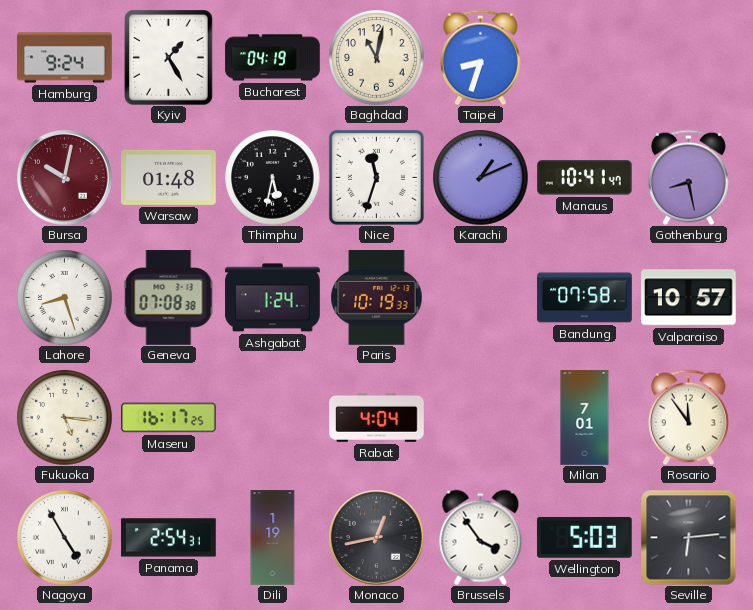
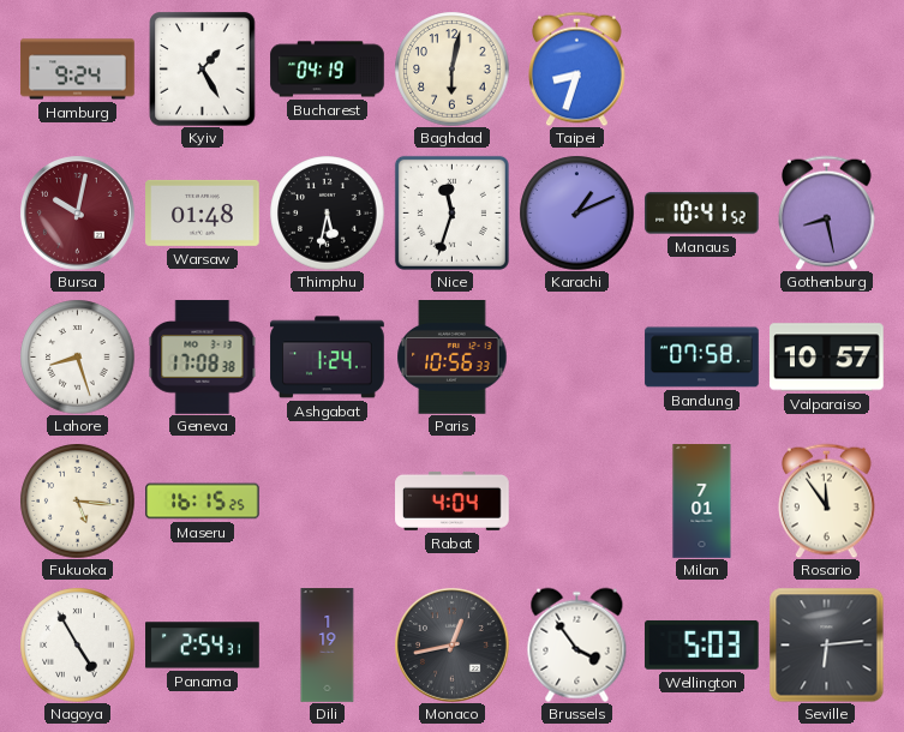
Baghdad: 11:02 -> 6:02 (451, 68)
Manaus: 10:41:47 -> 10:41:52 (702, 214)
Geneva: 07:08 -> 17:08 (203, 358)
Paris: 10:19 -> 10:56 (453, 358)
Maseru: 16:17 -> 16:15 (203, 502)
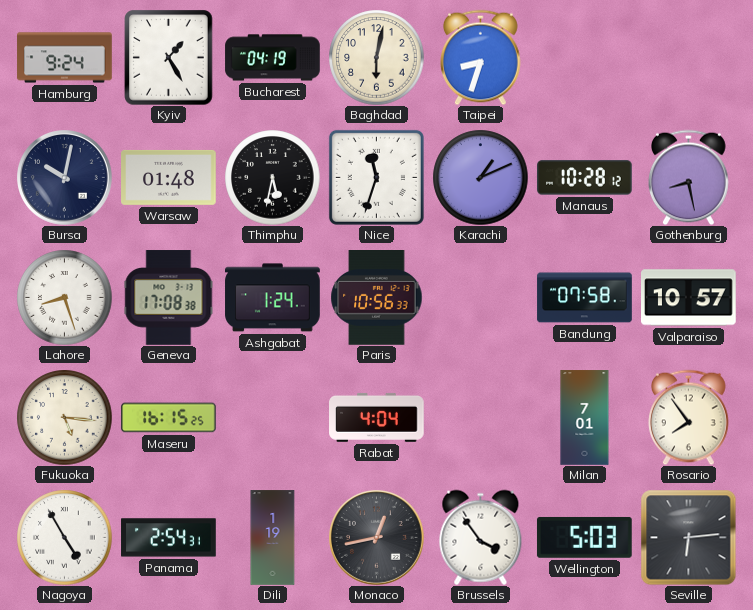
Bursa dial: burgundy -> navy (65, 178)
Manaus: 10:41 -> 10:28 (585, 178)
Rosario: 11:54 -> 7:54 (689, 417)
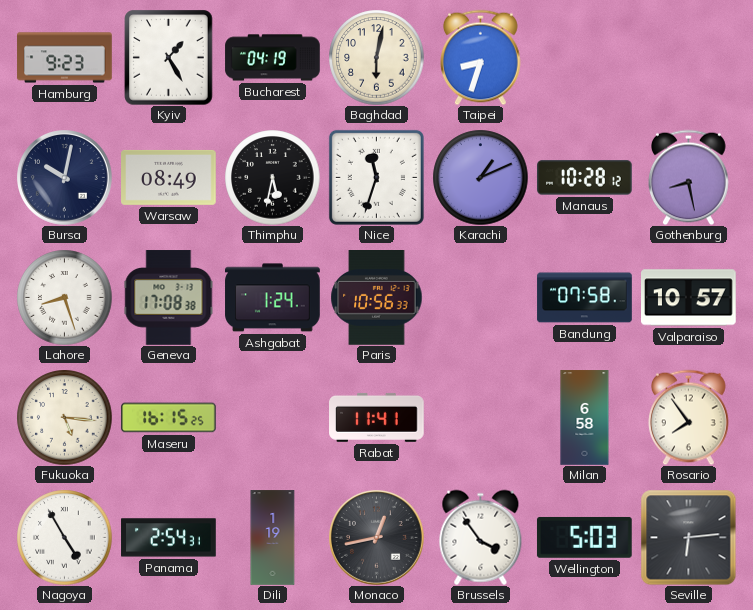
Hamburg: 9:24 -> 9:23 (65, 58)
Warsaw: 01:48 -> 08:49 (169, 177)
Rabat: 4:04 -> 11:41 (377, 417)
Milan: 7:01 -> 6:58 (585, 418)
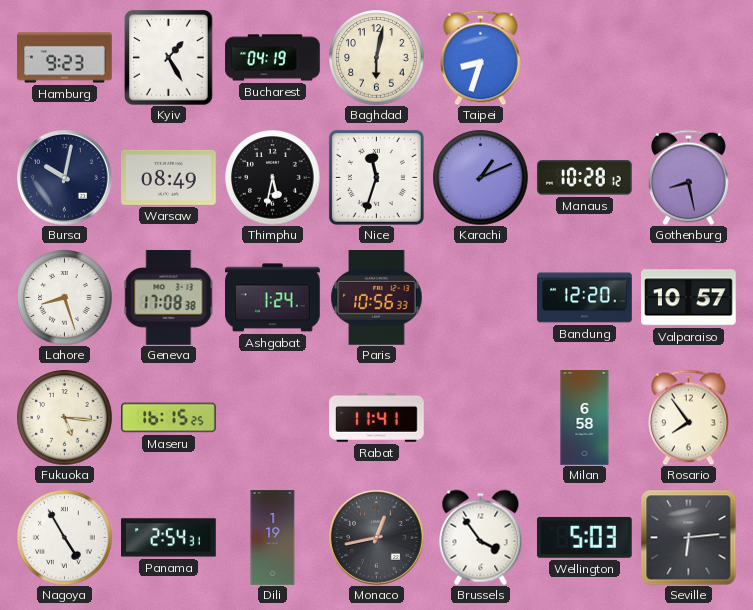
Bandung: 07:58 -> 12:20 (585, 298)
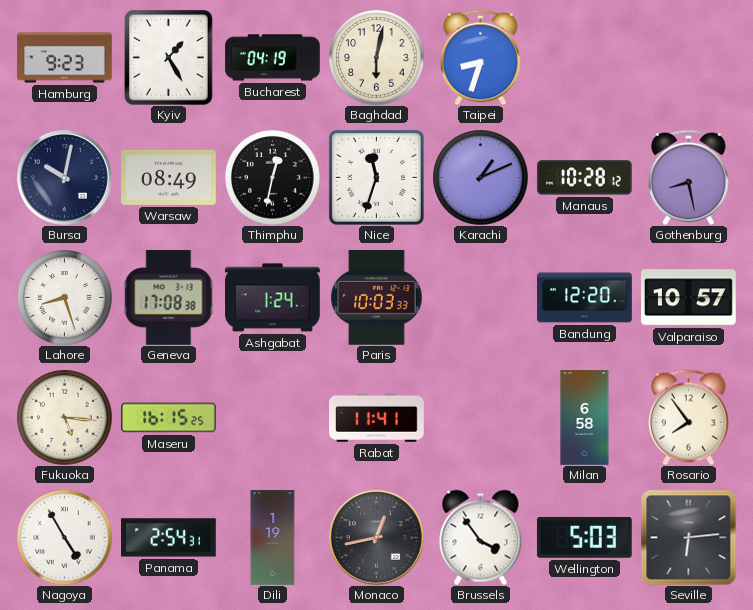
Thimphu: 5:32 -> 12:32 (272, 177)
Paris: 10:56 -> 10:03 (377, 298)
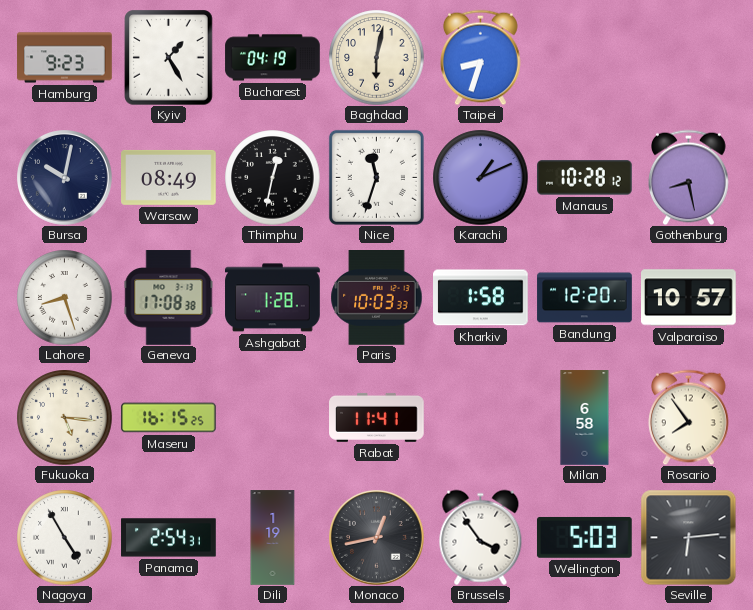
Ashgabat: 1:24 -> 1:28 (273, 298)
Kharkiv: none -> 1:58 (481, 298)
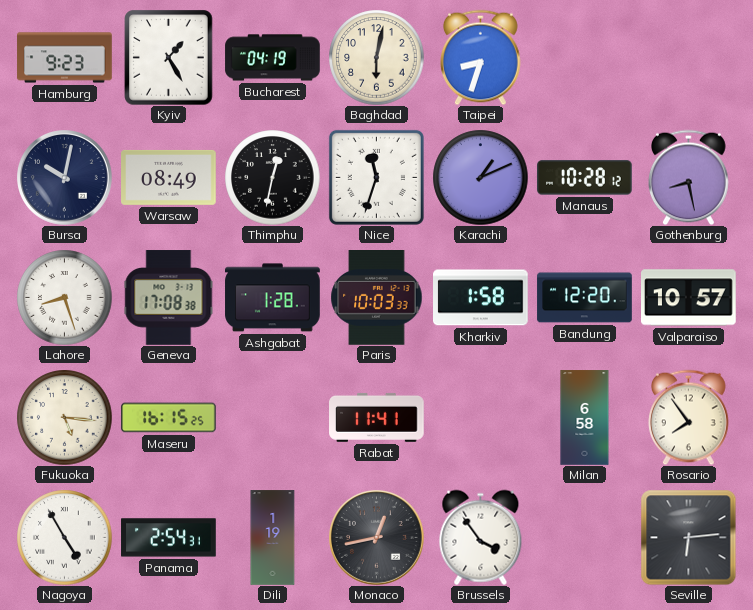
Wellington: 5:03 -> none (584, 537)
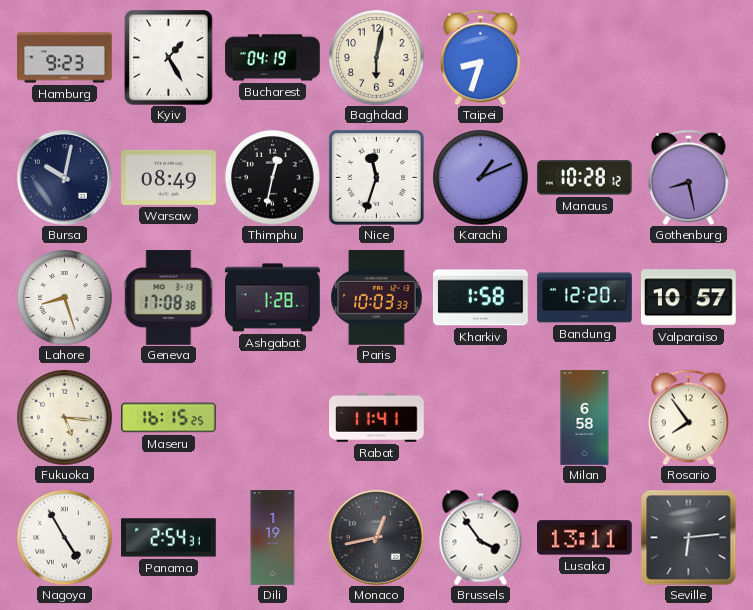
Lusaka: none -> 13:11 (585, 538)
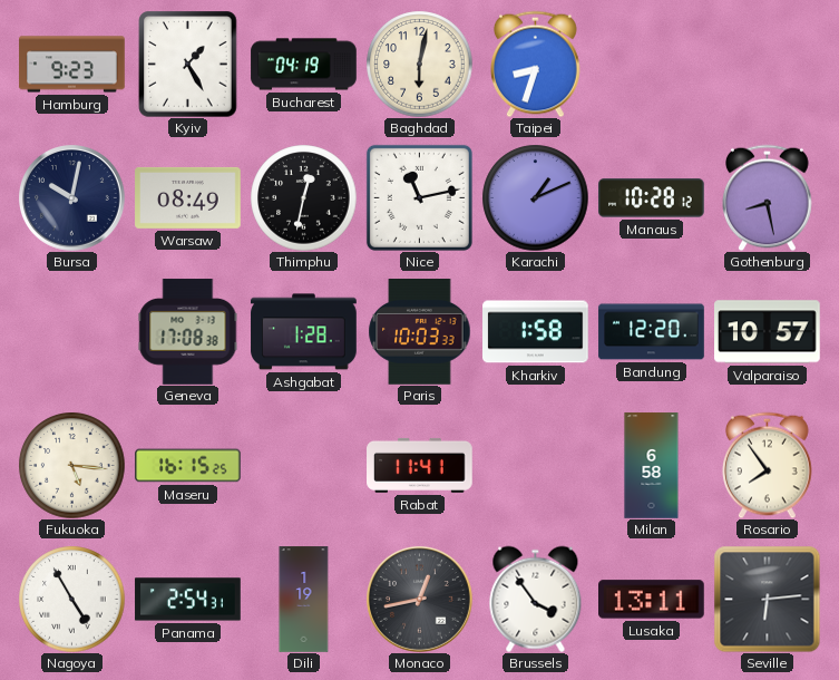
Nice: 11:33 -> 11:13 (419, 197)
Lahore: 8:27 -> none (64, 297)
